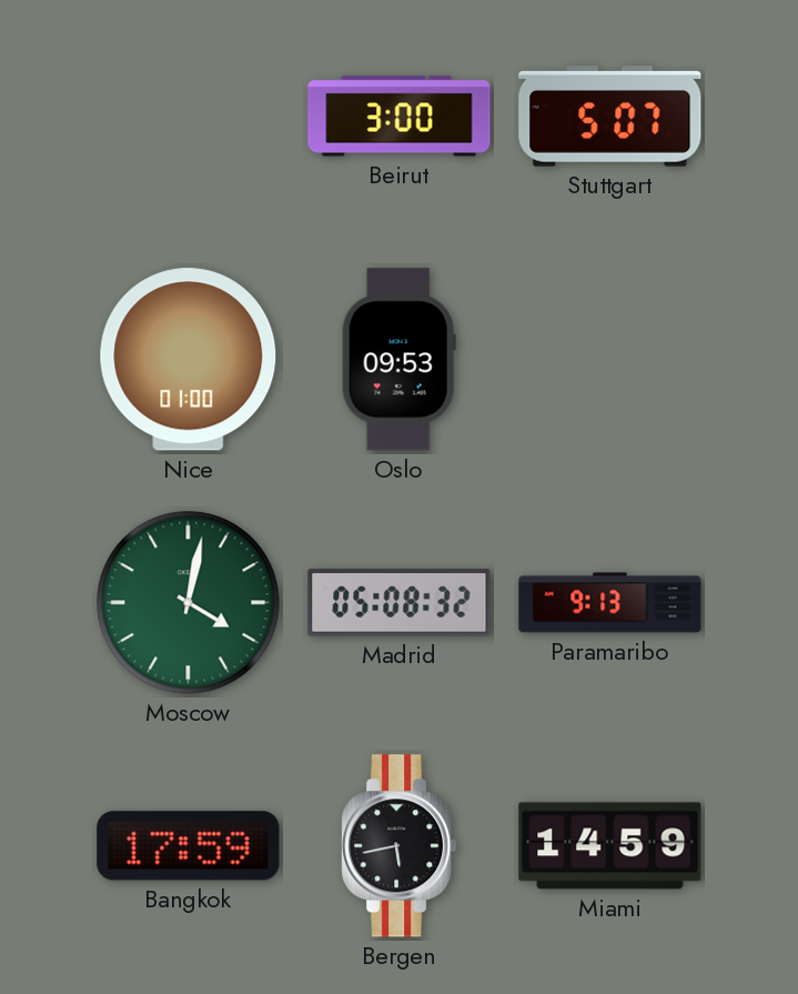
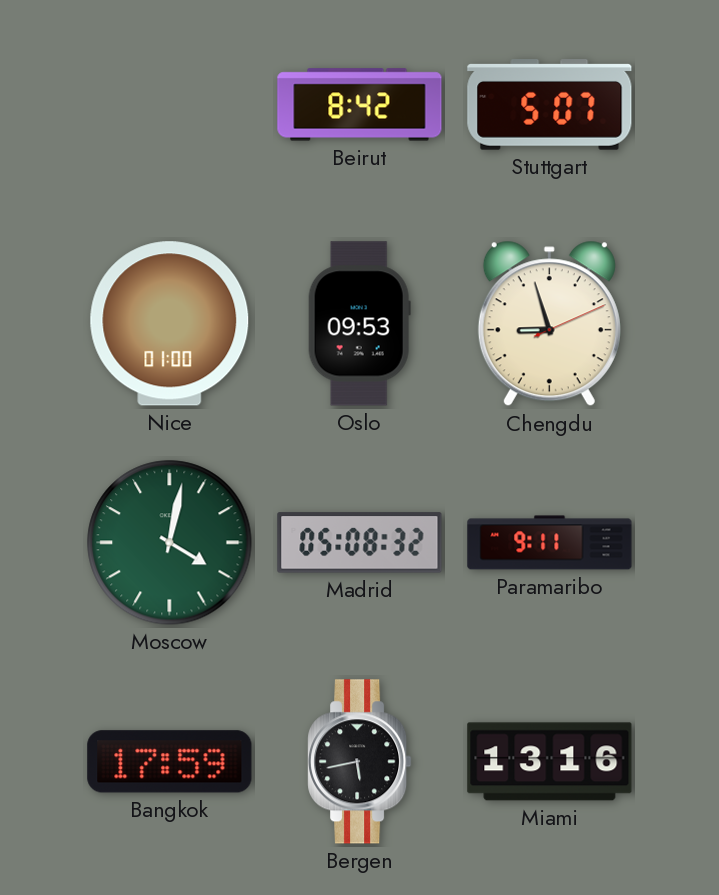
Beirut: 3:00 -> 8:42 (360, 105)
Chengdu: none -> 8:57 (549, 324)
Paramaribo: 9:13 -> 9:11 (550, 543)
Miami: 14:59 -> 13:16 (550, 762)
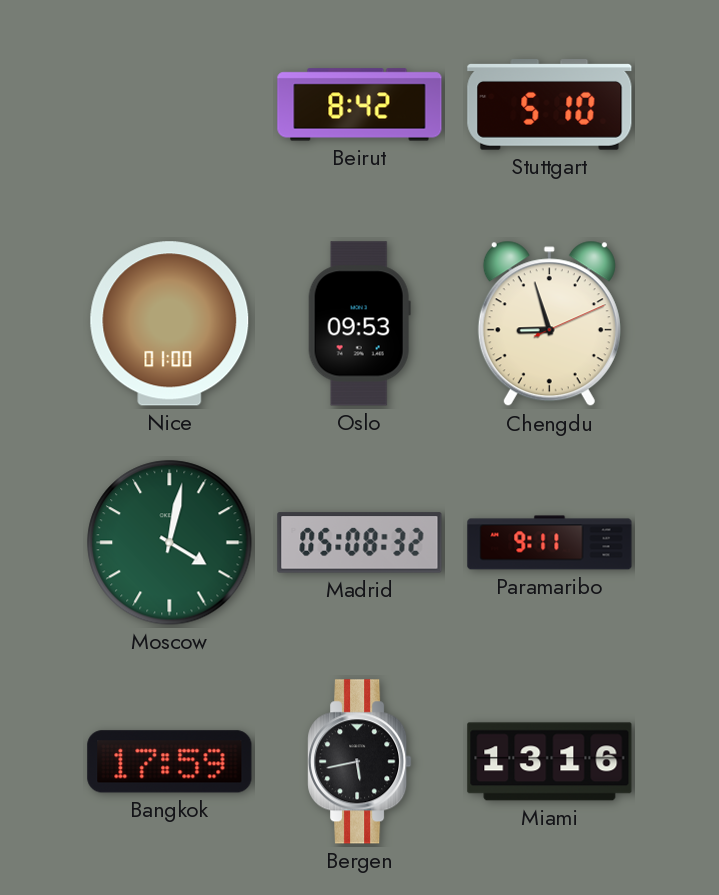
Stuttgart: 5:07 -> 5:10 (550, 105)
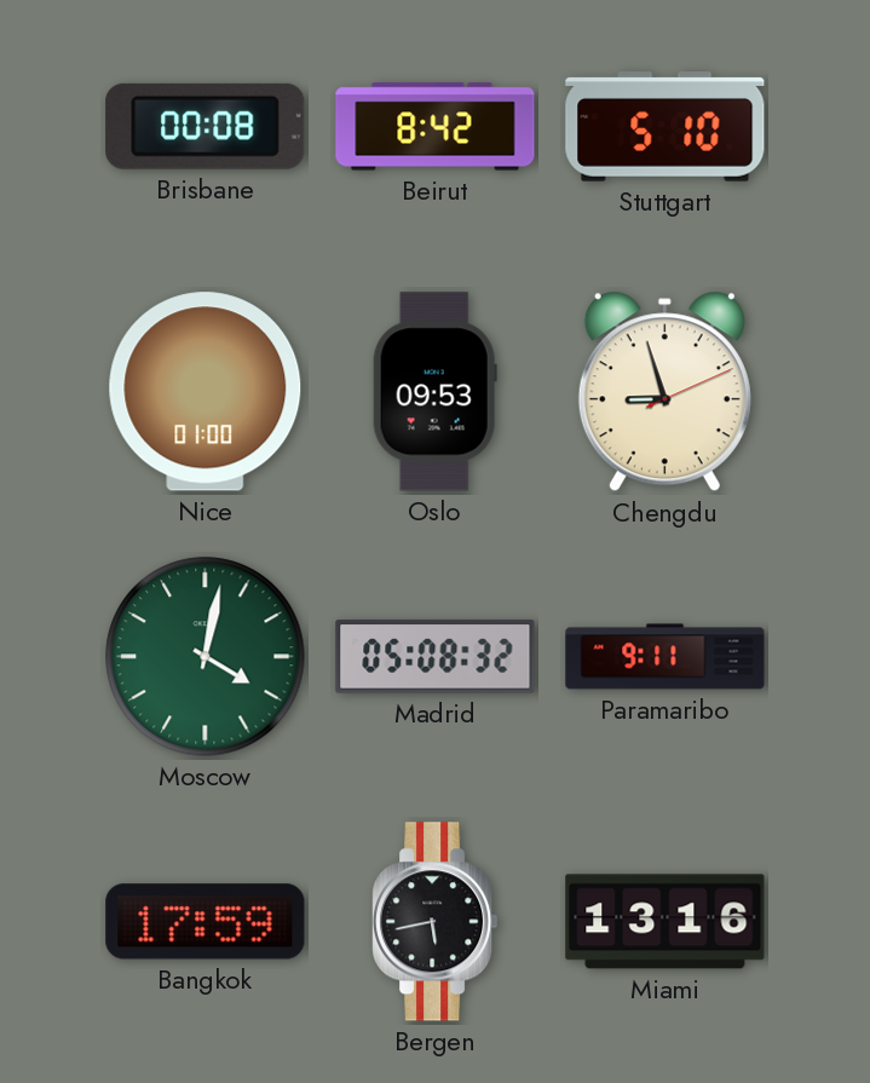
Brisbane: none -> 00:08 (206, 126)
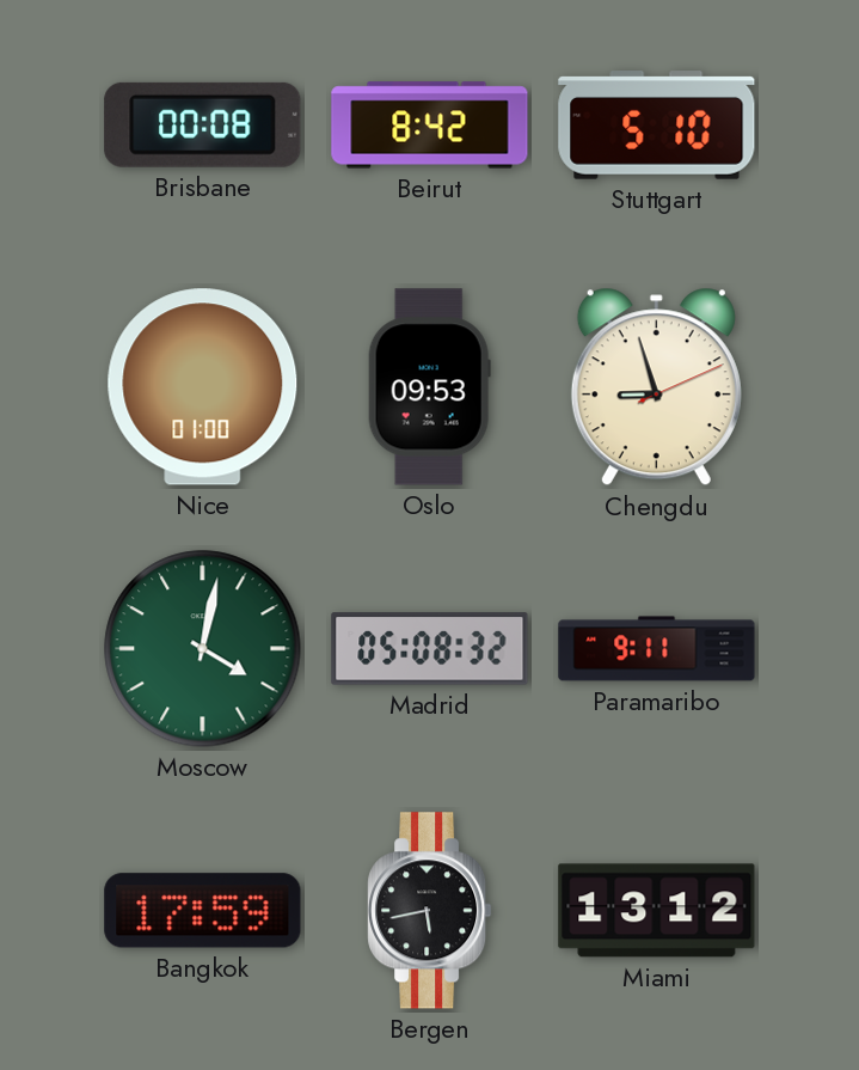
Miami: 13:16 -> 13:12 (657, 911)
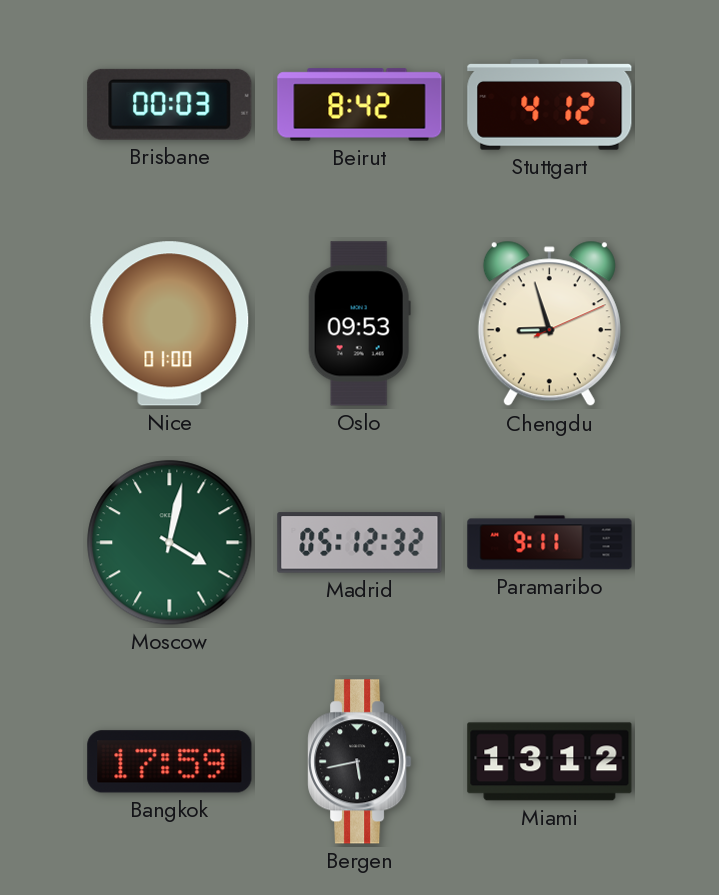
Brisbane: 00:08 -> 00:03 (170, 104)
Stuttgart: 5:10 -> 4:12 (550, 105)
Madrid: 05:08 -> 05:12 (360, 543)
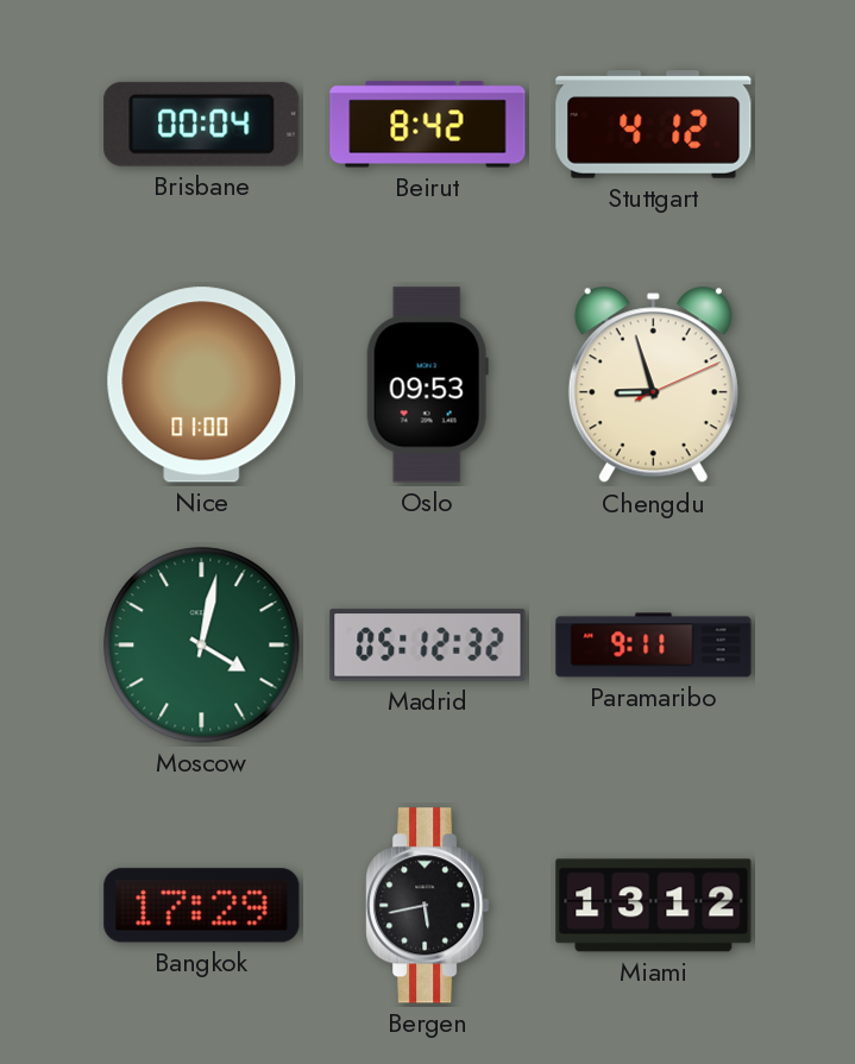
Brisbane: 00:03 -> 00:04 (202, 124)
Bangkok: 17:59 -> 17:29 (202, 906)
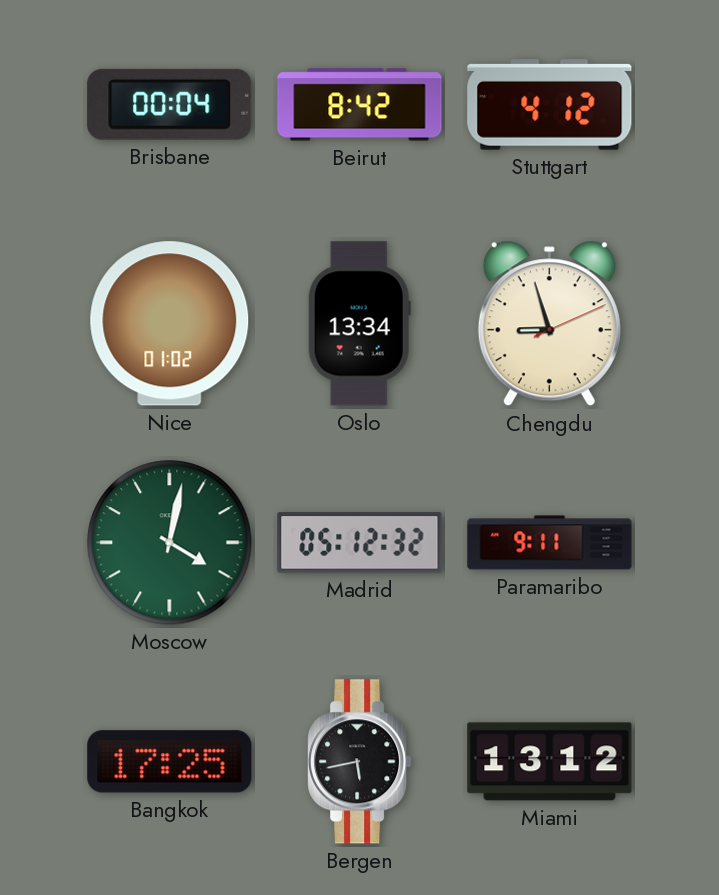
Nice: 01:00 -> 01:02 (170, 324)
Oslo: 09:53 -> 13:34 (359, 324)
Bangkok: 17:29 -> 17:25 (170, 762)
